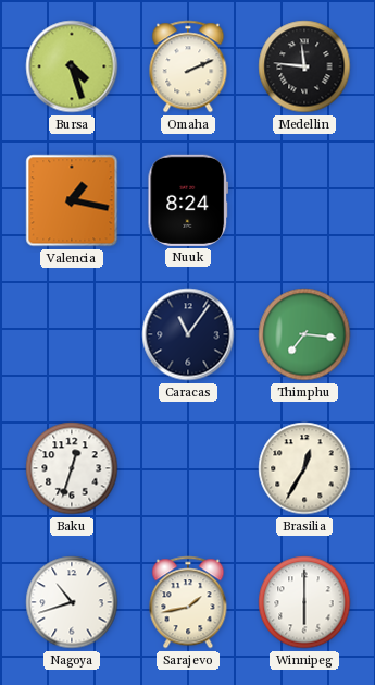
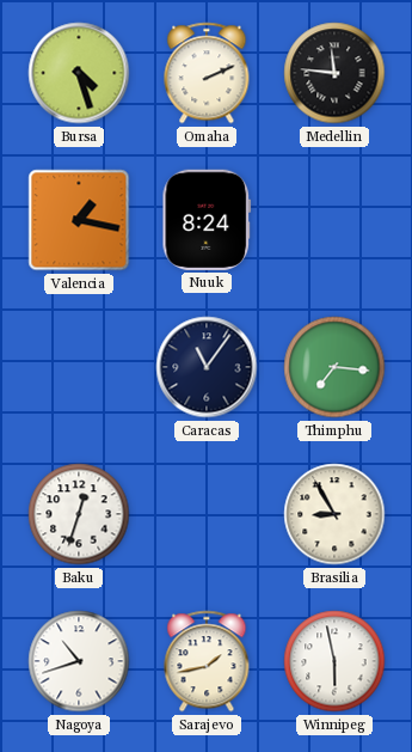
Brasilia: 12:35 -> 8:55 (334, 514)
Winnipeg: 6:00 -> 5:58 (334, 661)
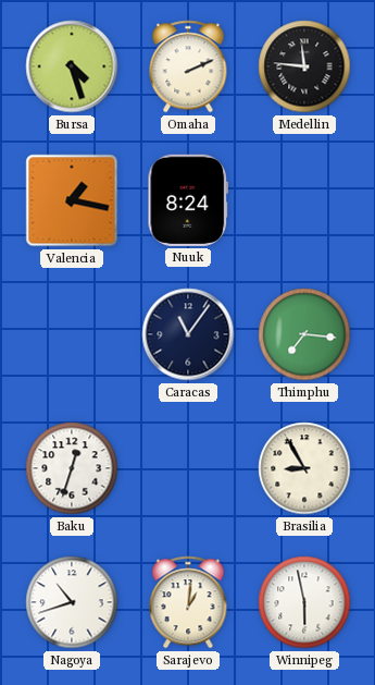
Sarajevo: 1:43 -> 1:01 (188, 602)
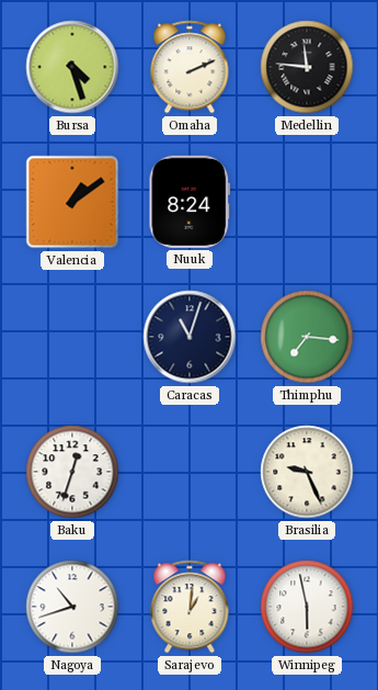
Valencia: 1:17 -> 1:09 (72, 202)
Caracas: 11:06 -> 11:03 (190, 337)
Brasilia: 8:55 -> 9:26 (307, 472)
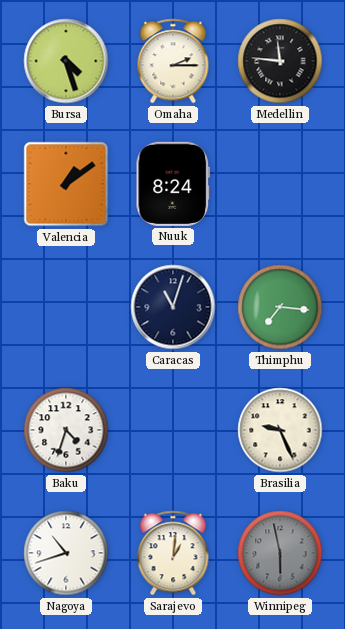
Omaha: 2:11 -> 2:15 (173, 61)
Baku: 12:33 -> 4:33 (66, 430)
Winnipeg dial: white -> grey (280, 553)
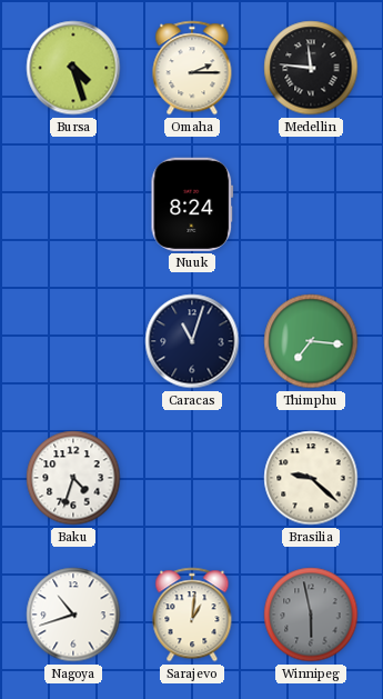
Valencia: 1:09 -> none (66, 184)
Brasilia: 9:26 -> 9:22 (311, 478)
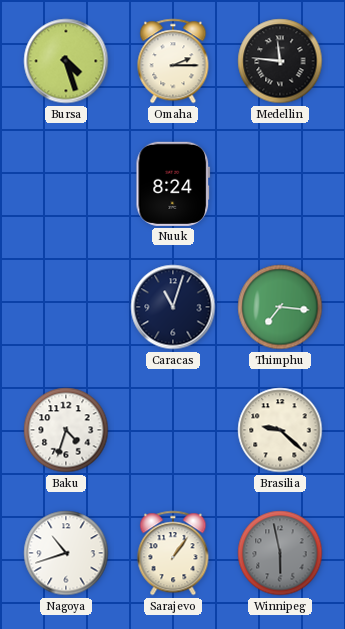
Sarajevo: 1:01 -> 1:06 (173, 553)
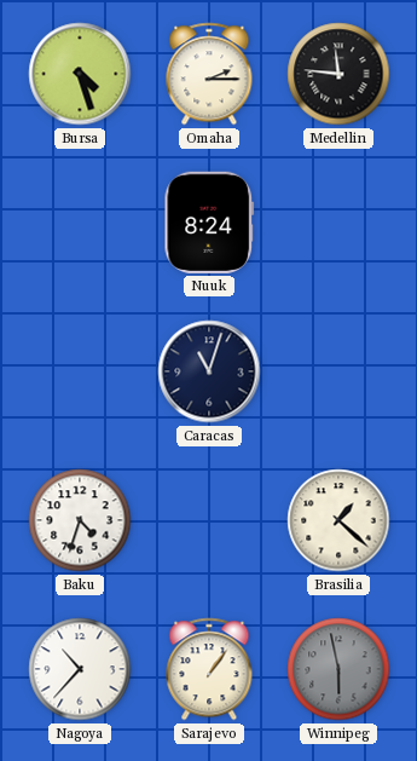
Thimphu: 7:16 -> none (280, 307)
Brasilia: 9:22 -> 1:22 (338, 520)
Nagoya: 10:42 -> 10:37 (80, 669)
